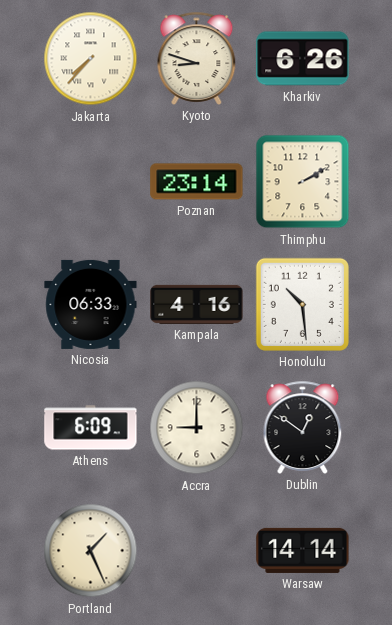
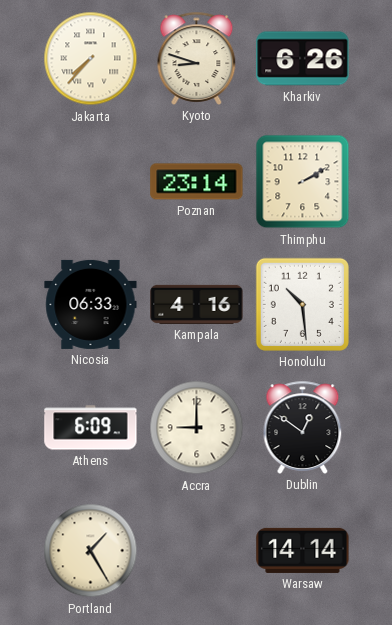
Portland: 1:26 -> 1:25 (91, 551)
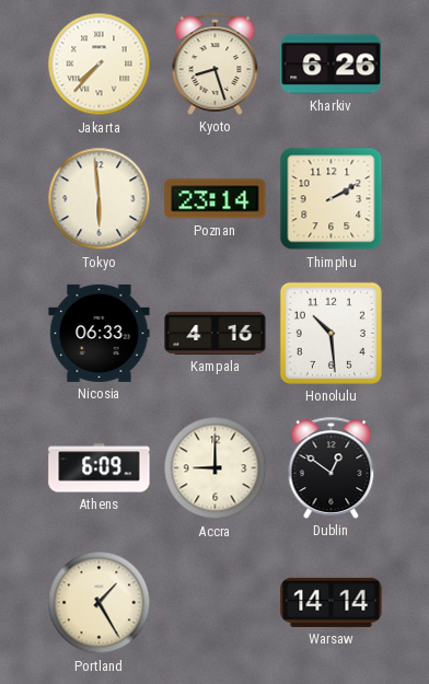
Kyoto: 8:48 -> 8:27 (216, 63)
Tokyo: none -> 5:59 (100, 199)
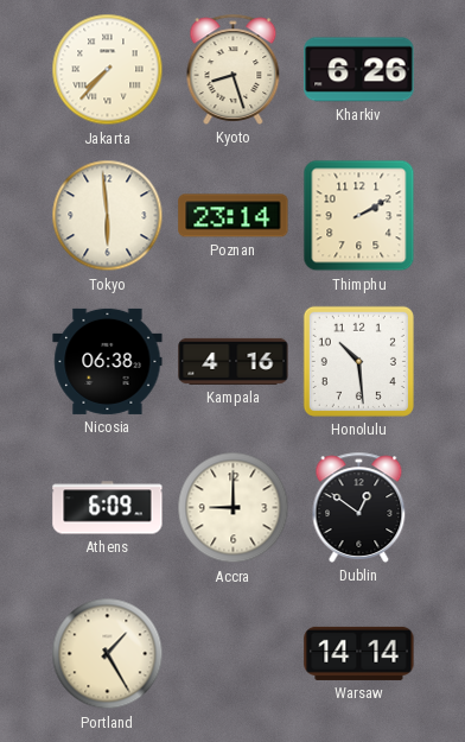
Nicosia: 06:33 -> 06:38 (108, 361)
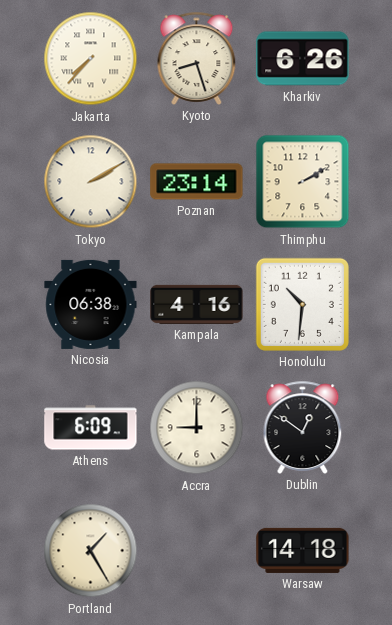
Tokyo: 5:59 -> 2:10 (91, 182)
Honolulu: 10:29 -> 10:31 (302, 304)
Warsaw: 14:14 -> 14:18 (303, 550)
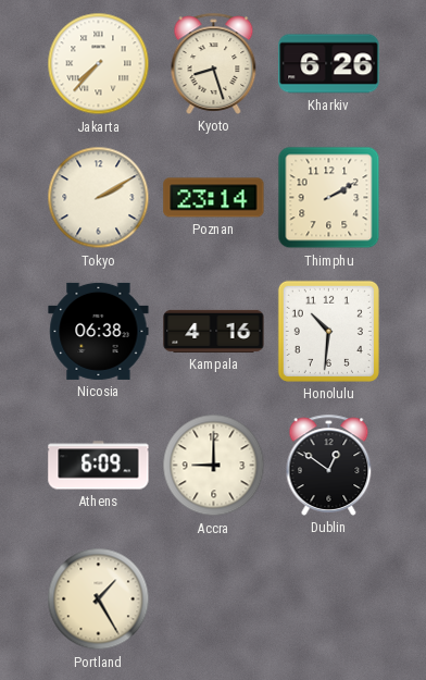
Warsaw: 14:18 -> none (303, 550)
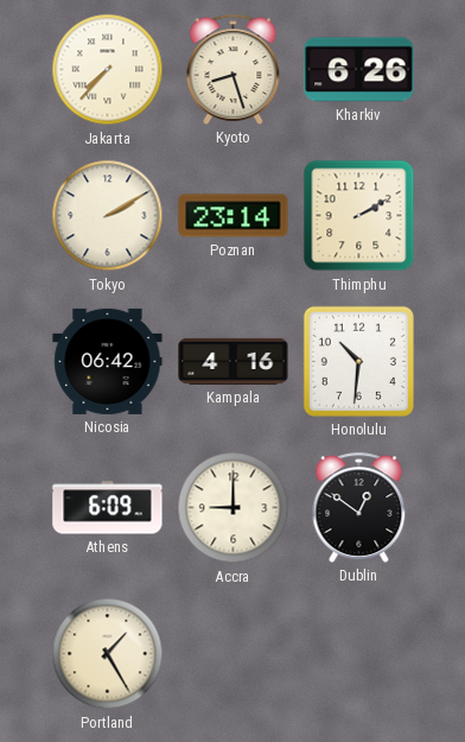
Nicosia: 06:38 -> 06:42 (108, 361)
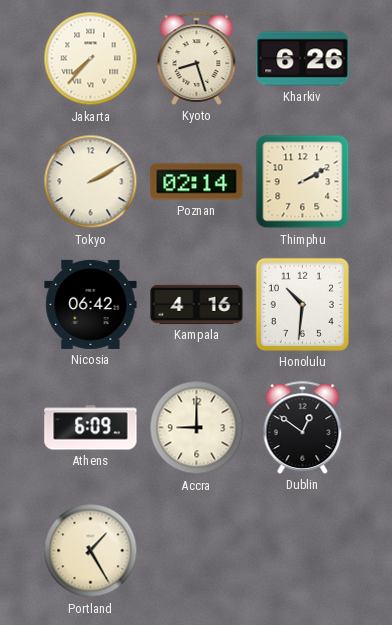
Poznan: 23:14 -> 02:14 (197, 182)
